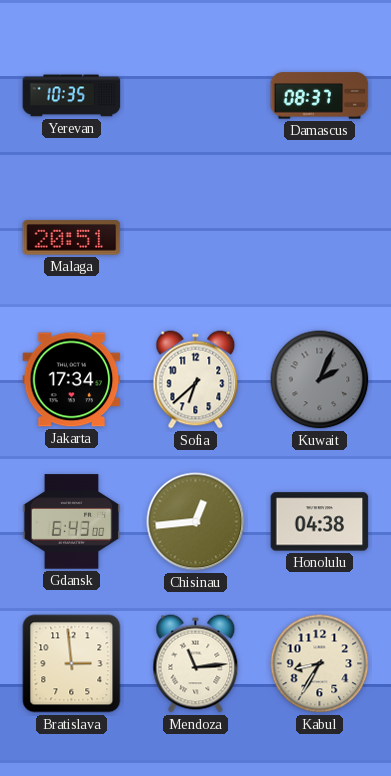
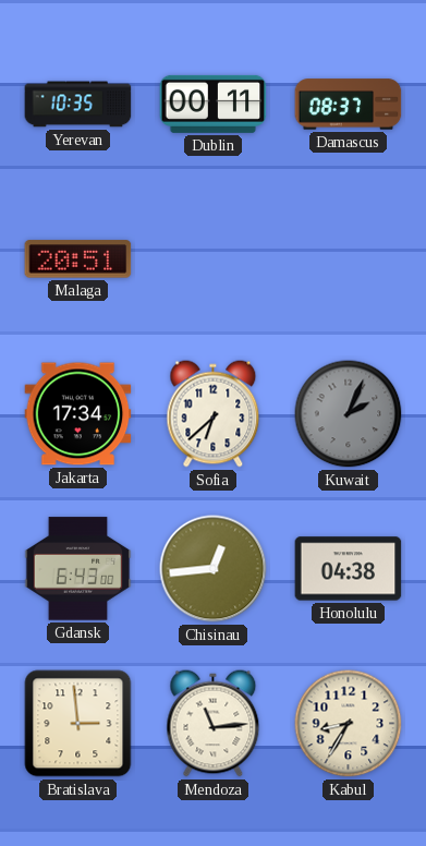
Dublin: none -> 00:11 (214, 104)
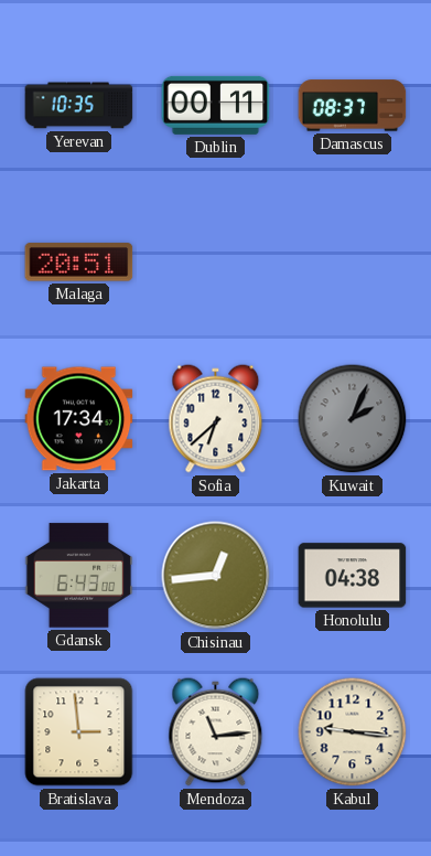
Kabul: 8:35 -> 9:16 (353, 732)
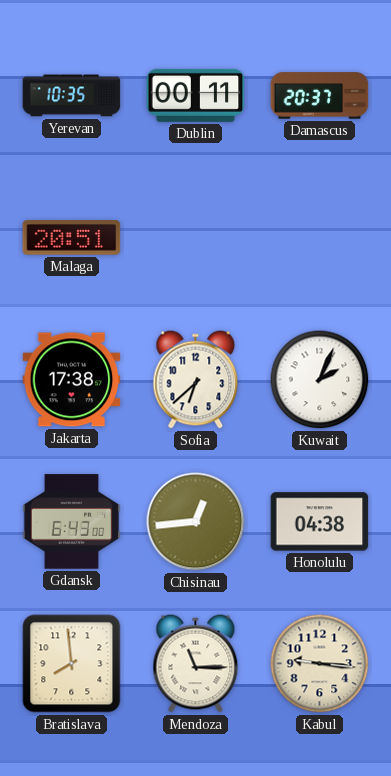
Damascus: 08:37 -> 20:37 (320, 96)
Jakarta: 17:34 -> 17:38 (72, 380)
Kuwait dial: grey -> white (320, 380)
Bratislava: 2:59 -> 7:59 (72, 664)
Mendoza: 11:14 -> 11:15 (196, 664)
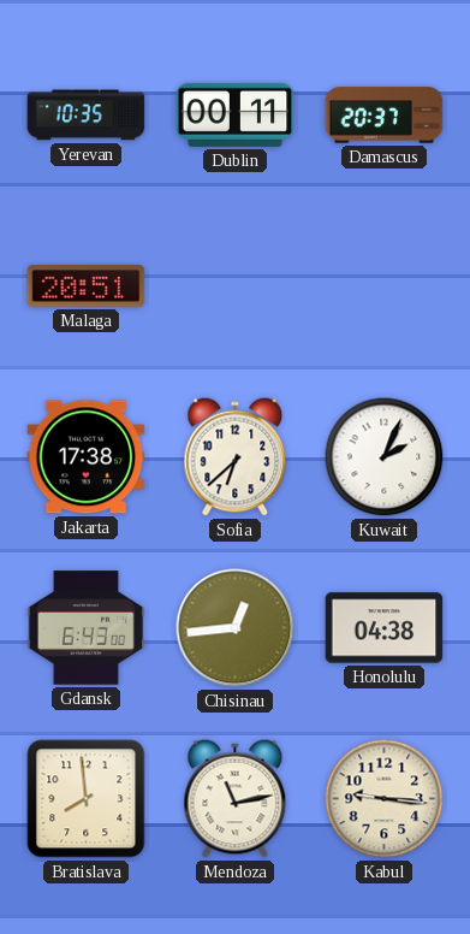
Mendoza: 11:15 -> 11:13 (236, 799)
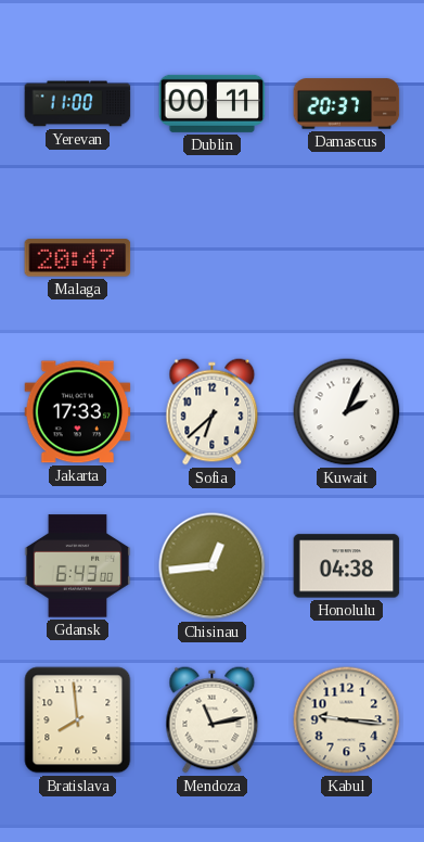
Yerevan: 10:35 -> 11:00 (78, 104)
Malaga: 20:51 -> 20:47 (78, 258)
Jakarta: 17:38 -> 17:33 (78, 412)
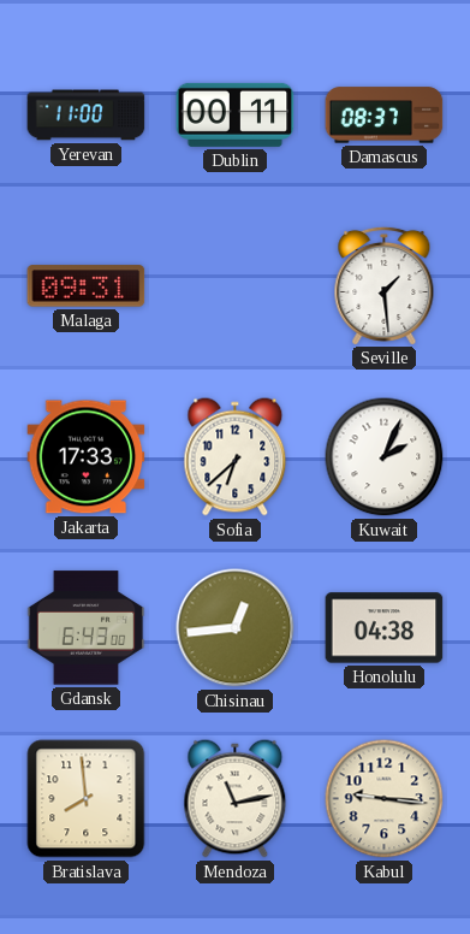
Damascus: 20:37 -> 08:37 (385, 116)
Malaga: 20:47 -> 09:31 (87, 286)
Seville: none -> 1:29 (385, 285)
